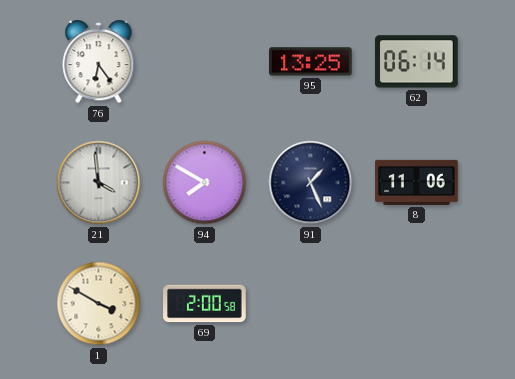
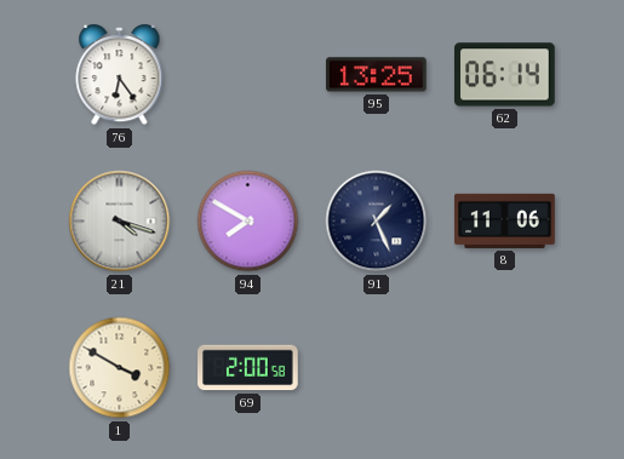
21: 3:59 -> 4:18 (120, 222)
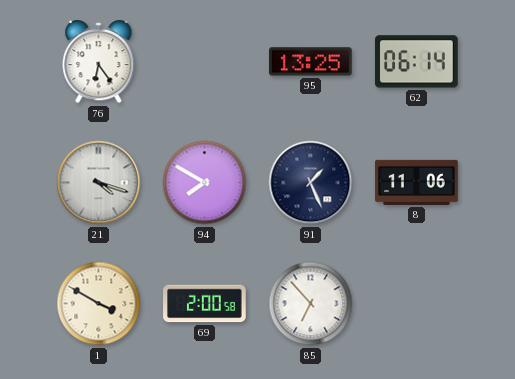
85: none -> 6:53 (311, 304)
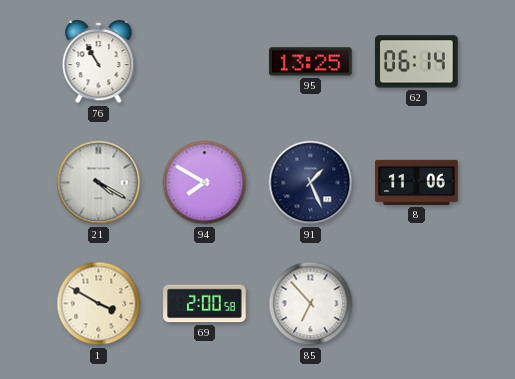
76: 6:24 -> 10:55 (99, 63)
21: 4:18 -> 4:20 (99, 183)
